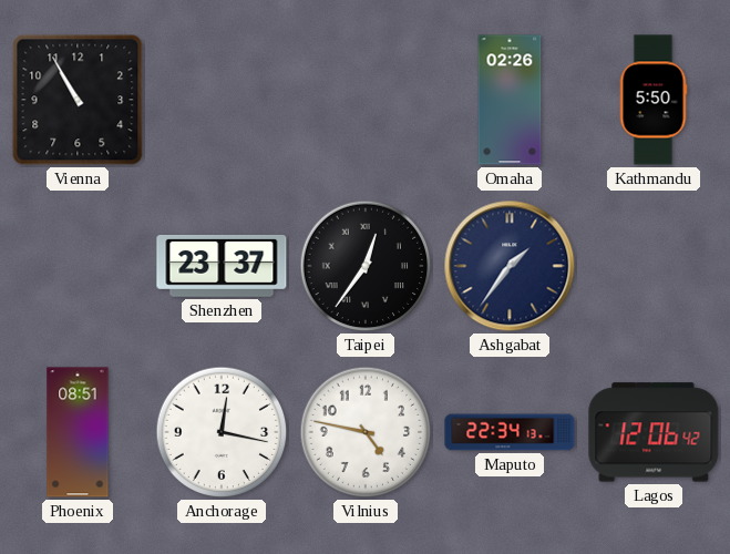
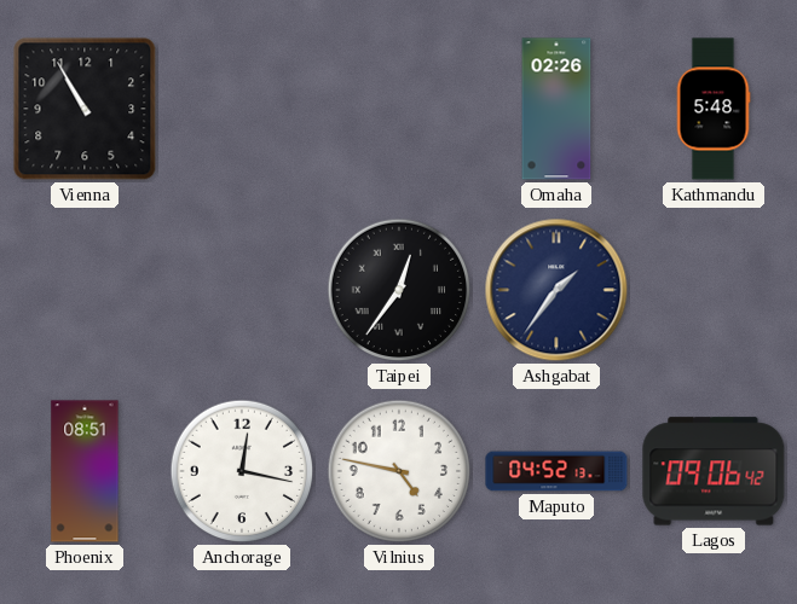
Kathmandu: 5:50 -> 5:48 (714, 109)
Shenzhen: 23:37 -> none (222, 266)
Maputo: 22:34 -> 04:52 (556, 471)
Lagos: 12:06 -> 09:06 (714, 471)
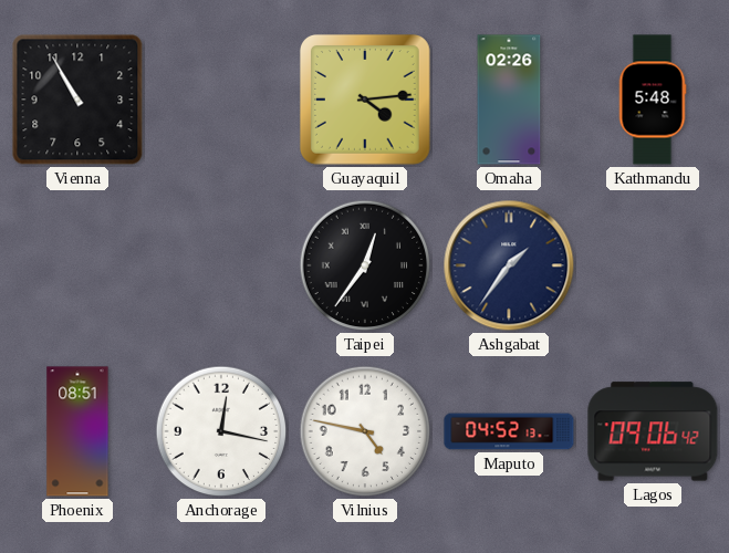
Guayaquil: none -> 4:14 (365, 100)
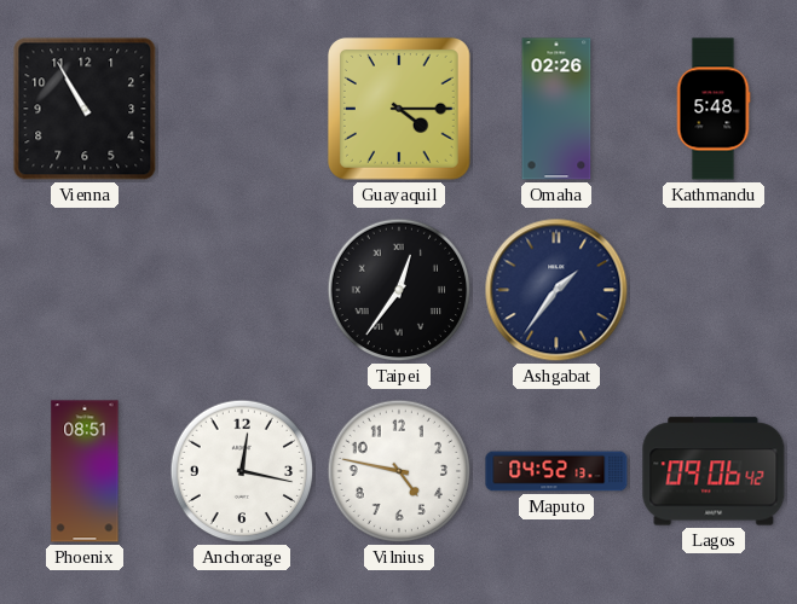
Guayaquil: 4:14 -> 4:15 (399, 109)
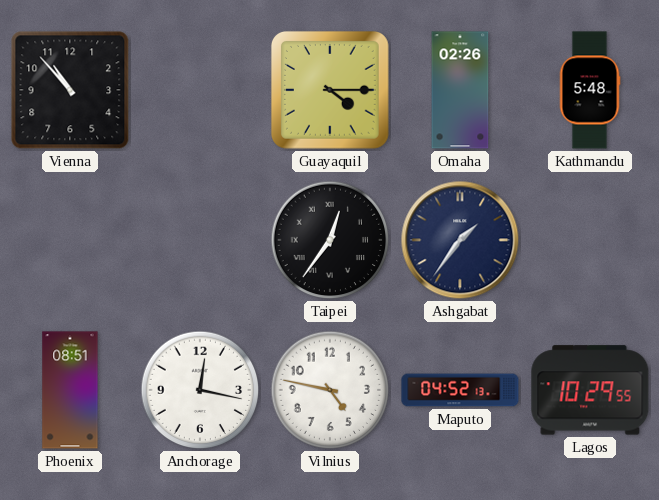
Vienna: 10:55 -> 10:53 (70, 90)
Lagos: 09:06 -> 10:29 (590, 390)
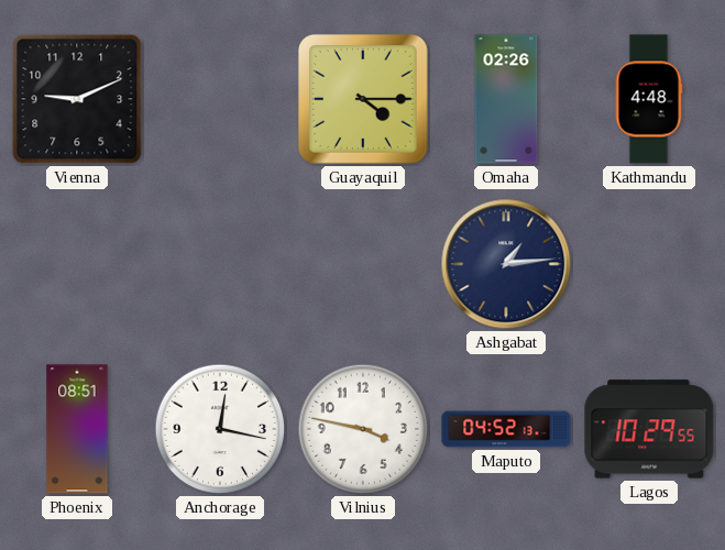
Vienna: 10:53 -> 9:11 (77, 99)
Kathmandu: 5:48 -> 4:48 (649, 99)
Taipei: 12:36 -> none (330, 240)
Ashgabat: 1:36 -> 1:14 (506, 264)
Vilnius: 4:47 -> 3:47 (363, 429)
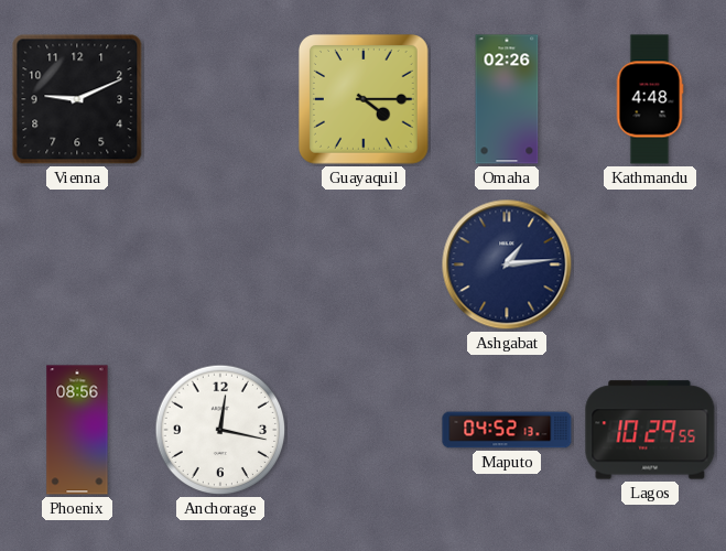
Phoenix: 08:51 -> 08:56 (77, 430)
Vilnius: 3:47 -> none (363, 429)
